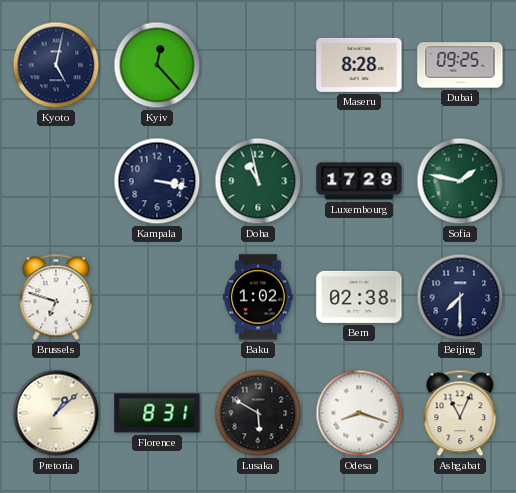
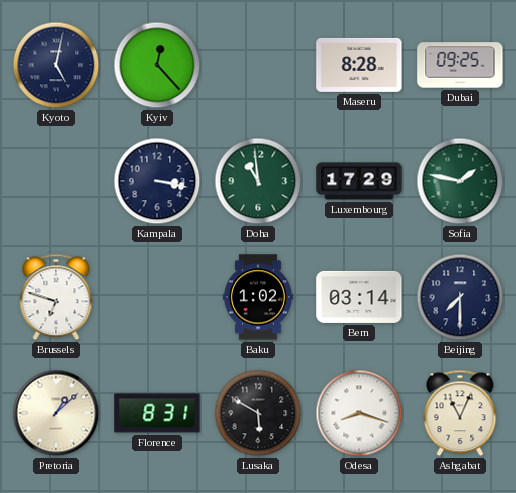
Doha: 10:58 -> 10:59 (258, 181)
Bern: 02:38 -> 03:14 (359, 297)
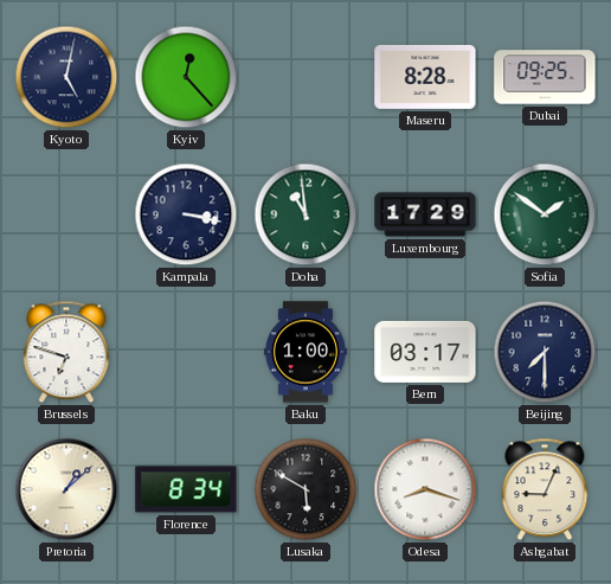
Sofia: 1:47 -> 1:51 (545, 214)
Baku: 1:02 -> 1:00 (305, 352)
Bern: 03:14 -> 03:17 (425, 352)
Florence: 8:31 -> 8:34 (186, 489)
Ashgabat: 11:04 -> 9:04 (545, 489)
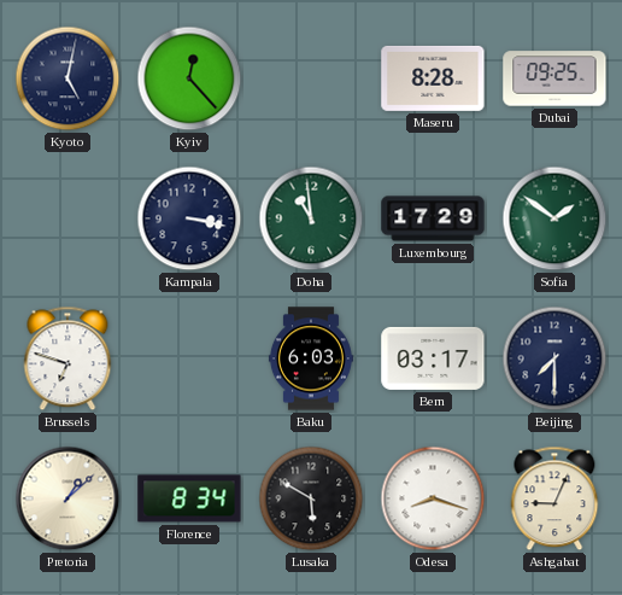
Baku: 1:00 -> 6:03 (311, 358)
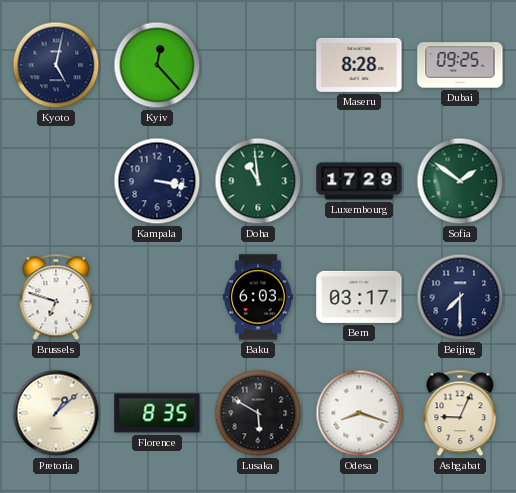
Florence: 8:34 -> 8:35 (157, 413)
